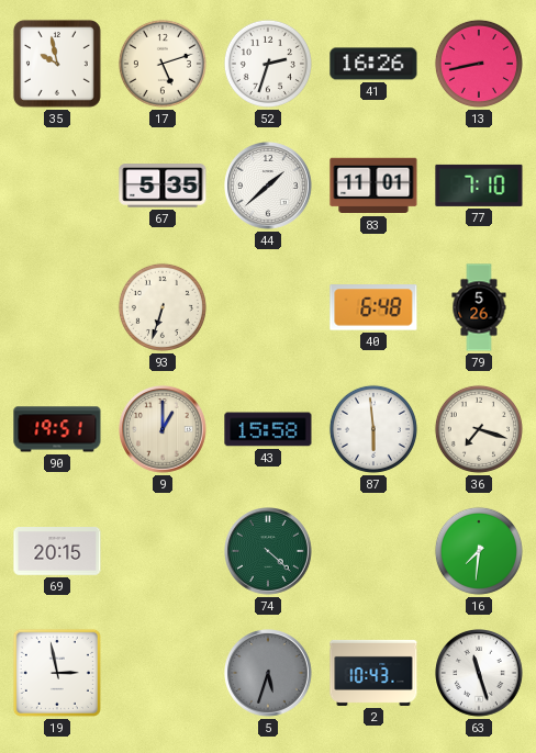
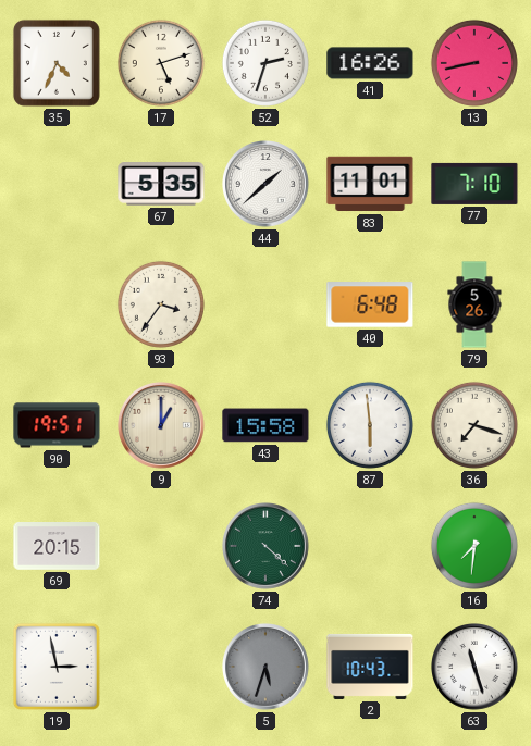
35: 9:58 -> 4:34 (57, 63)
93: 6:33 -> 3:36 (161, 304)
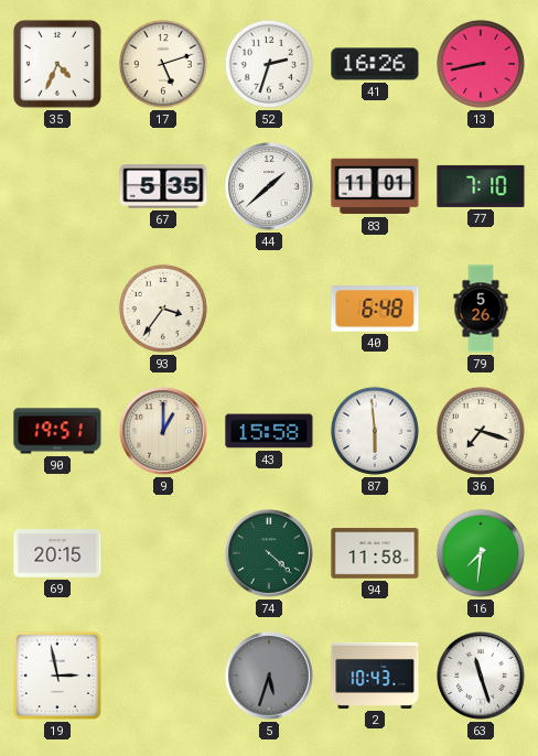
94: none -> 11:58 (375, 553)
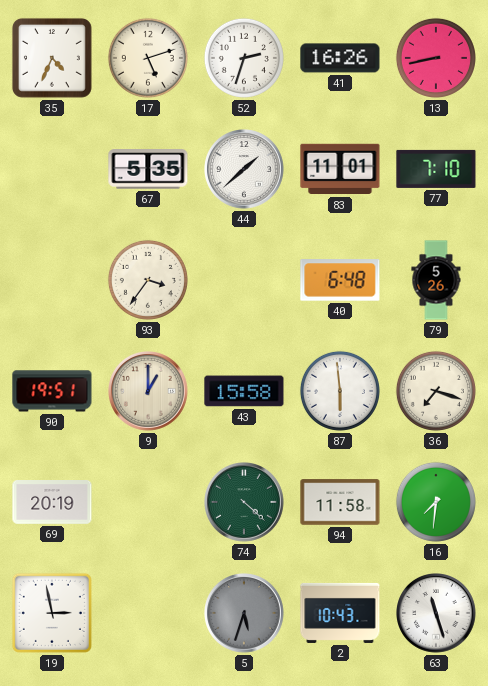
69: 20:15 -> 20:19 (52, 503)
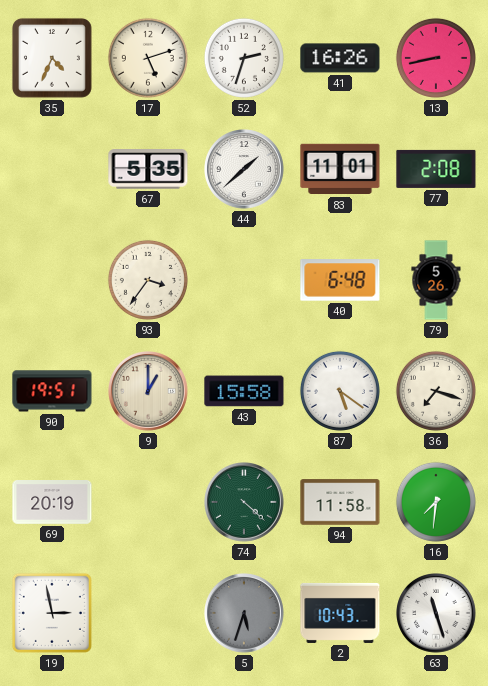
77: 7:10 -> 2:08 (436, 169)
87: 5:59 -> 5:21 (340, 391)
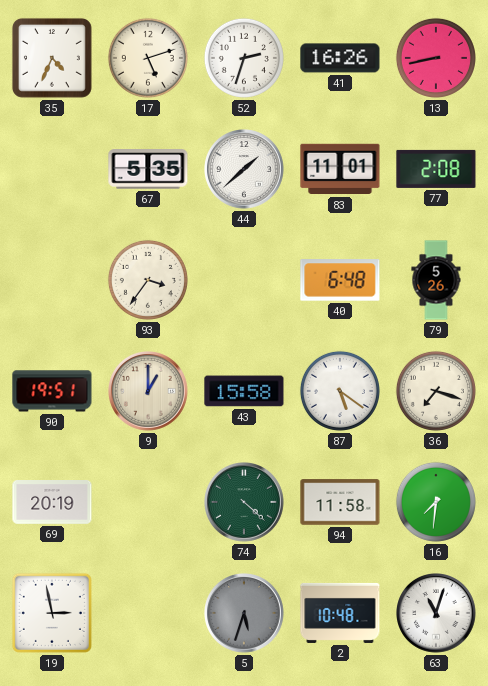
2: 10:43 -> 10:48 (340, 613)
63: 11:27 -> 11:03 (437, 614)
